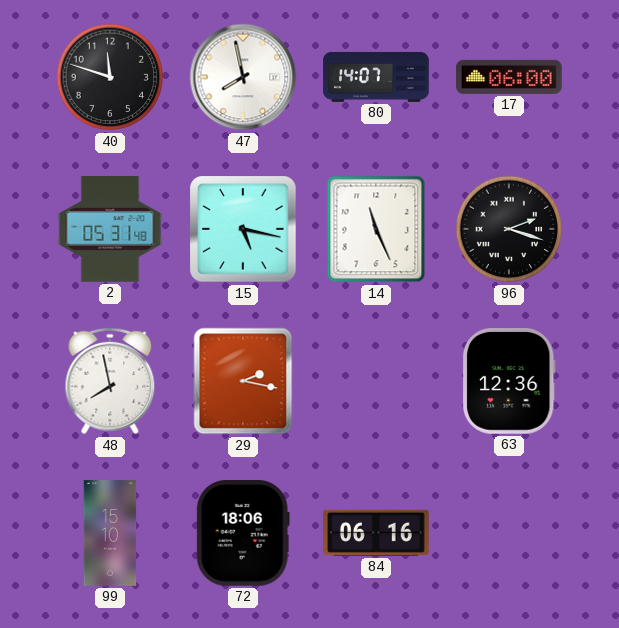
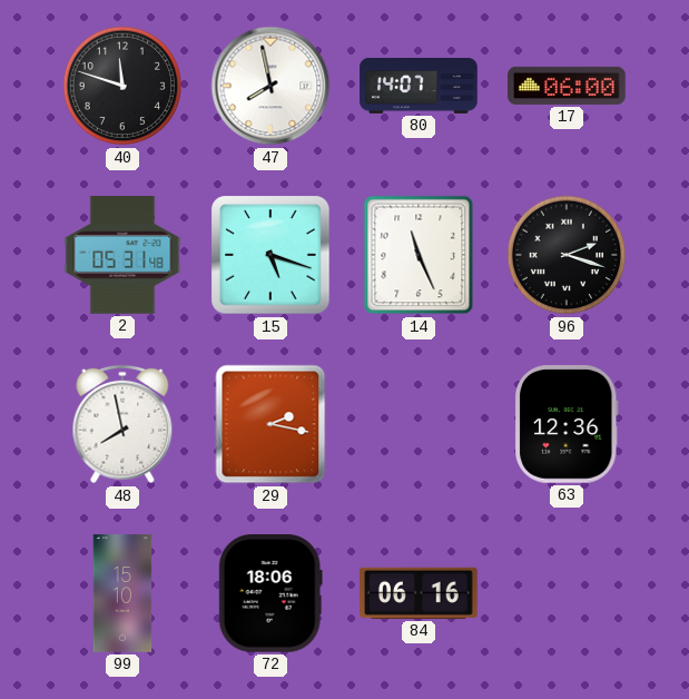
15: 5:17 -> 5:18 (270, 255)
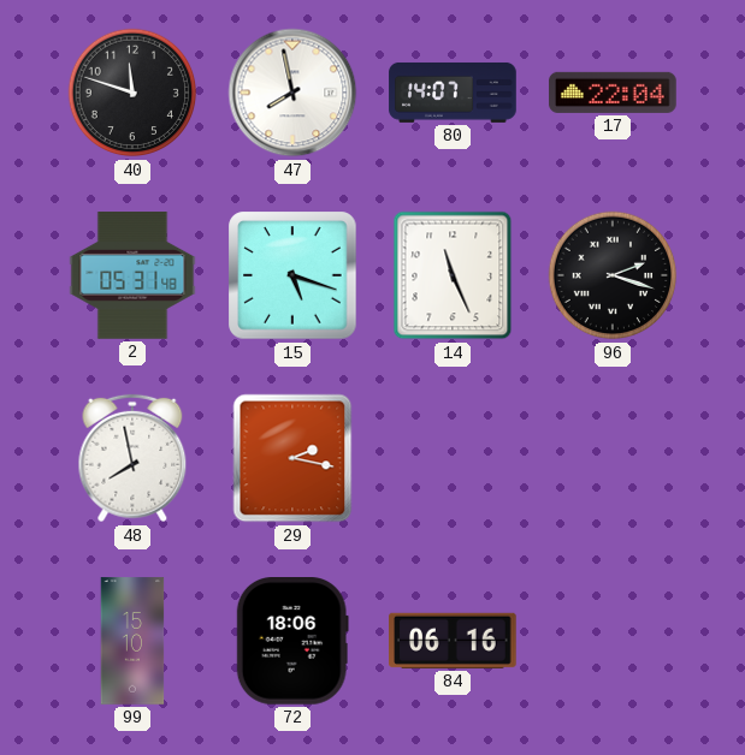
17: 06:00 -> 22:04 (613, 93)
63: 12:36 -> none (567, 425)
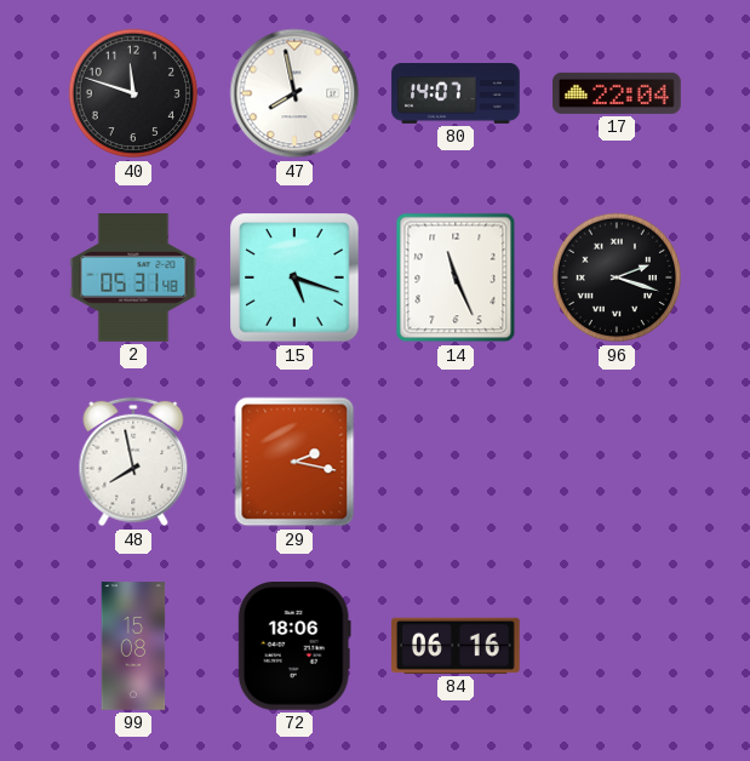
99: 15:10 -> 15:08 (133, 646)
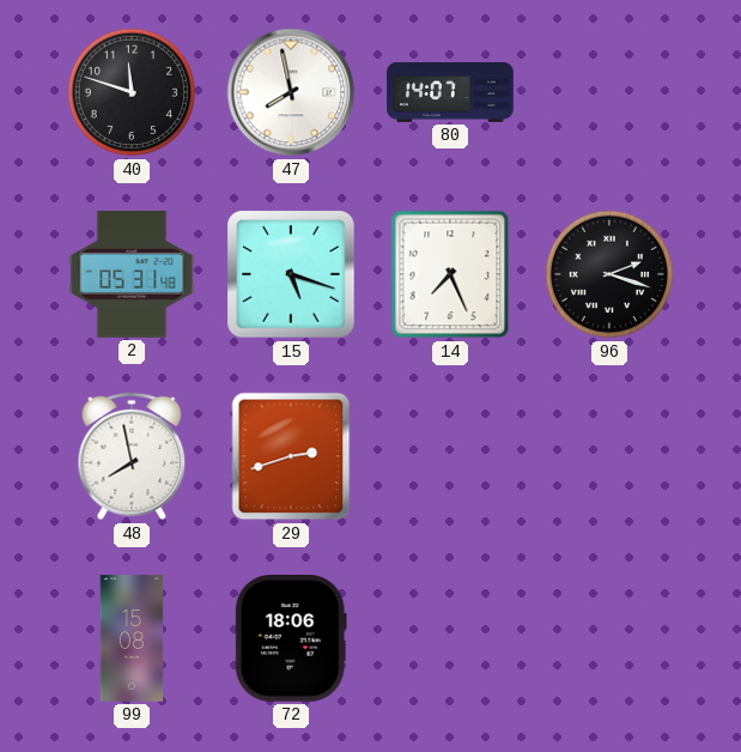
17: 22:04 -> none (617, 93)
14: 11:26 -> 7:26 (450, 274)
29: 2:17 -> 2:42 (291, 456)
84: 06:16 -> none (457, 646)
